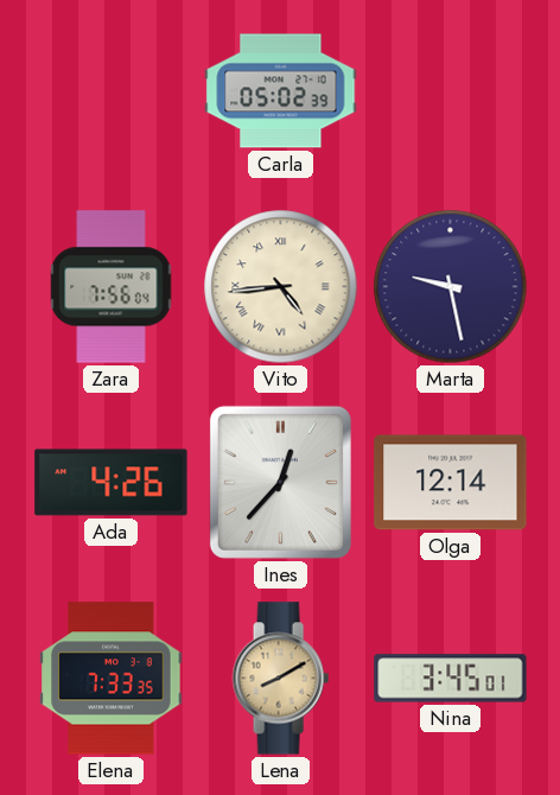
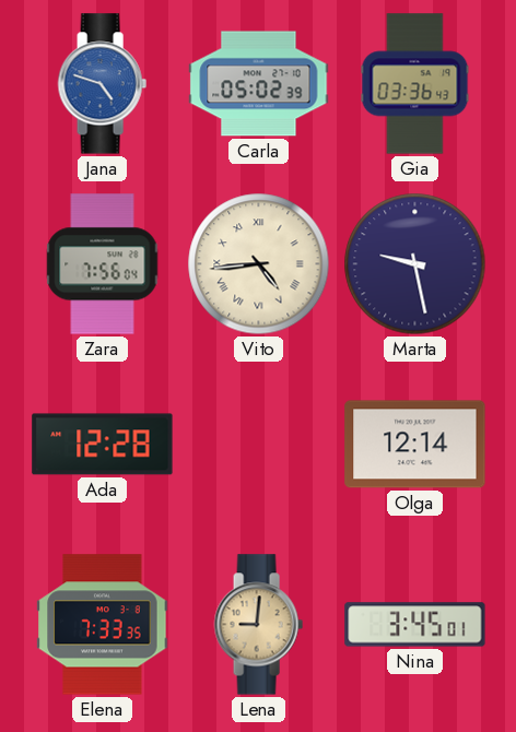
Jana: none -> 4:48 (102, 84)
Gia: none -> 03:36 (415, 84)
Ada: 4:26 -> 12:28 (103, 445)
Ines: 12:37 -> none (280, 482)
Lena: 8:10 -> 9:01 (258, 625)
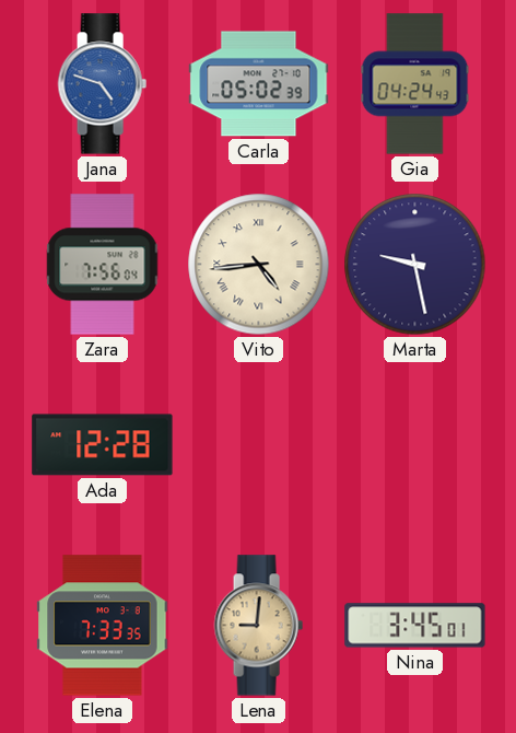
Gia: 03:36 -> 04:24 (415, 84)
Olga: 12:14 -> none (415, 445)
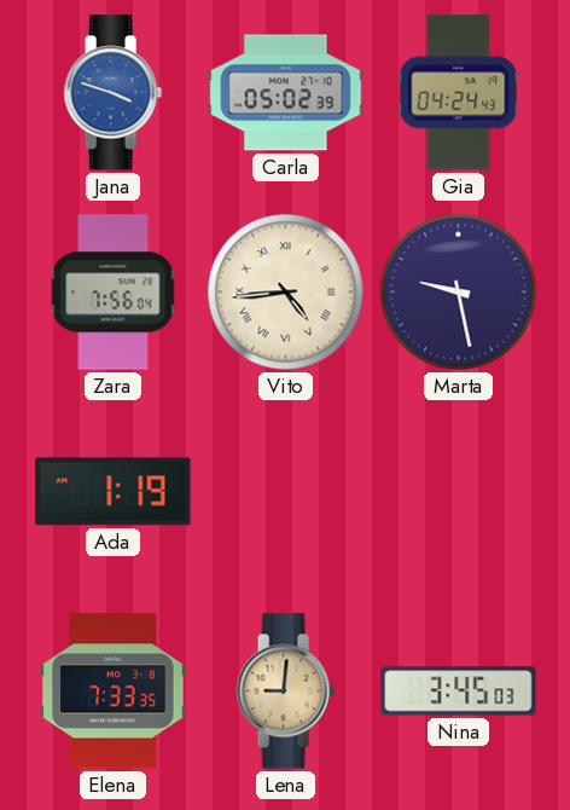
Jana: 4:48 -> 3:48 (112, 93)
Ada: 12:28 -> 1:19 (114, 492)
Nina: 3:45:01 -> 3:45:03 (459, 692)
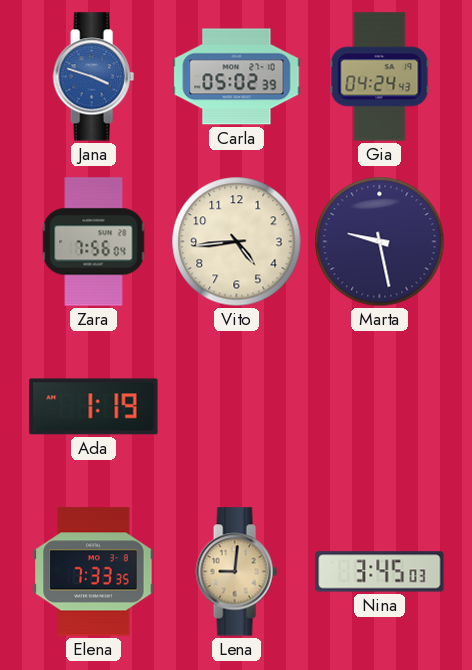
Vito numerals: Roman -> Arabic (237, 242)
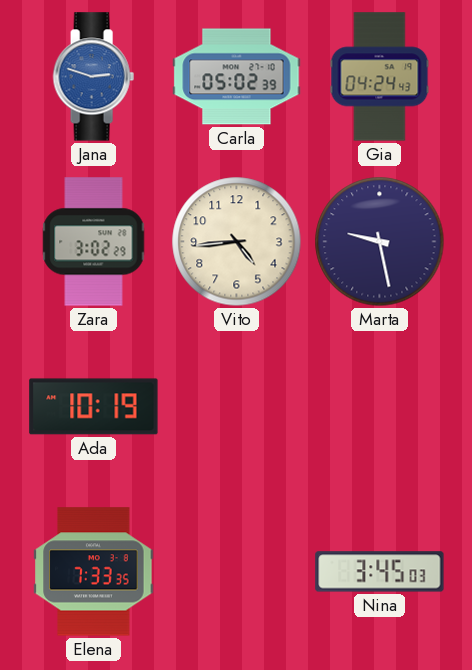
Jana: 3:48 -> 2:48 (93, 77)
Zara: 7:56 -> 3:02 (94, 242)
Ada: 1:19 -> 10:19 (94, 407)
Lena: 9:01 -> none (236, 572)
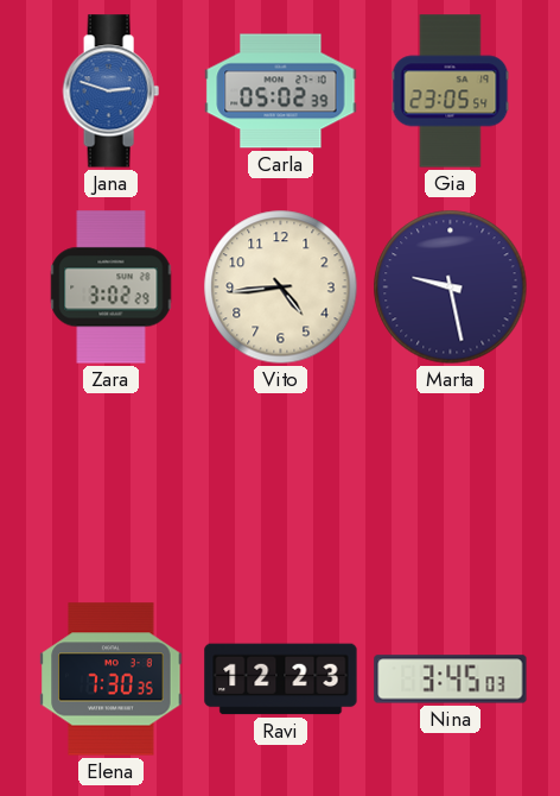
Gia: 04:24 -> 23:05 (451, 91)
Ada: 10:19 -> none (94, 407)
Elena: 7:33 -> 7:30 (112, 680)
Ravi: none -> 12:23 (281, 680)
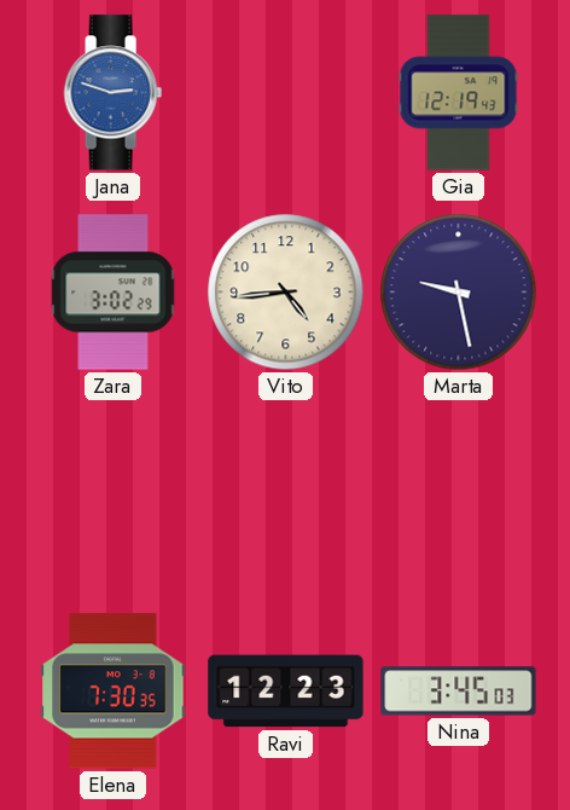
Carla: 05:02 -> none (281, 91)
Gia: 23:05 -> 12:19 (459, 93)
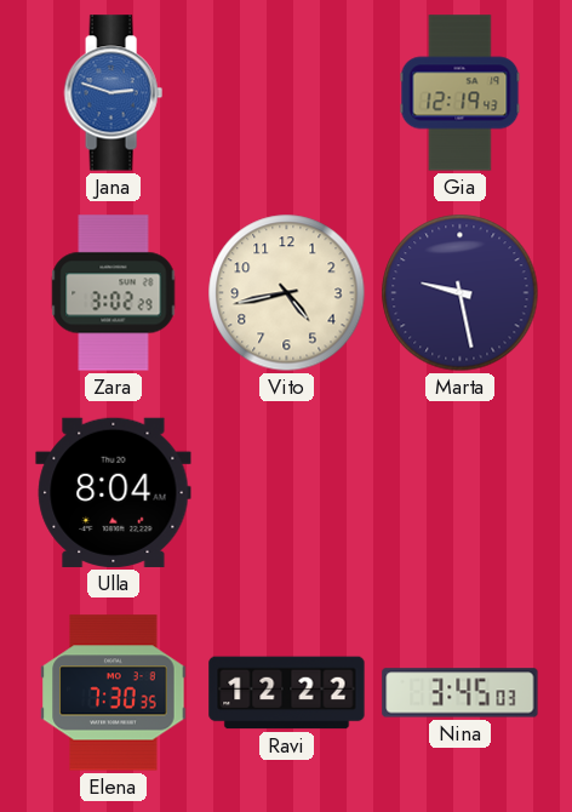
Vito: 4:44 -> 4:43 (287, 293)
Ulla: none -> 8:04 (114, 492)
Ravi: 12:23 -> 12:22 (287, 693)
